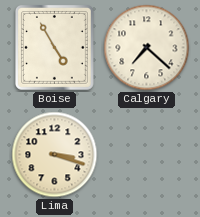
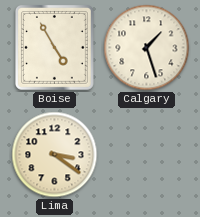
Calgary: 7:22 -> 1:27 (147, 48)
Lima: 3:18 -> 3:21 (55, 155)
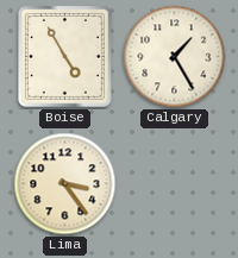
Calgary: 1:27 -> 1:25 (175, 57)
Lima: 3:21 -> 3:24 (65, 184)
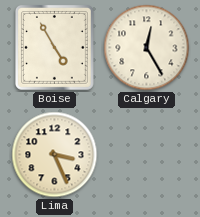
Calgary: 1:25 -> 12:25 (147, 48)
Lima: 3:24 -> 3:26 (55, 155)
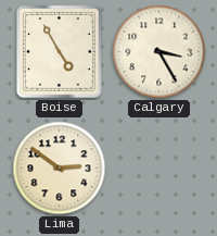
Calgary: 12:25 -> 3:25 (159, 52)
Lima: 3:26 -> 2:51 (60, 169)
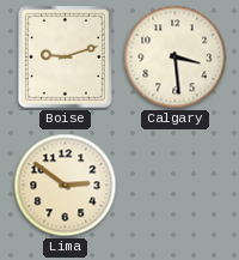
Boise: 4:55 -> 9:12 (65, 56)
Calgary: 3:25 -> 3:29 (176, 58)
